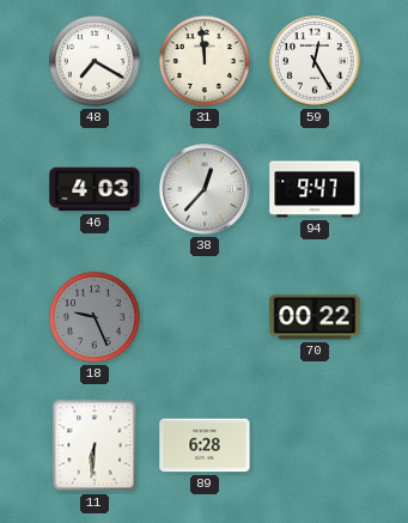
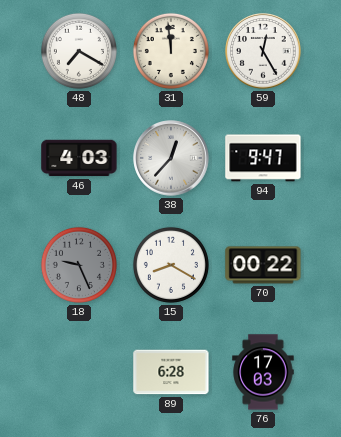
15: none -> 8:20 (171, 265)
11: 6:31 -> none (95, 445)
76: none -> 17:03 (263, 372)
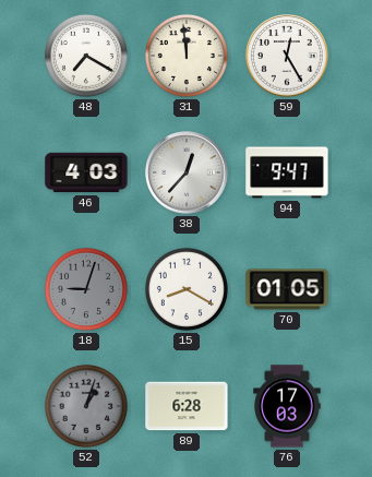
18: 9:26 -> 9:03 (86, 289)
70: 00:22 -> 01:05 (287, 289)
52: none -> 1:03 (86, 406)
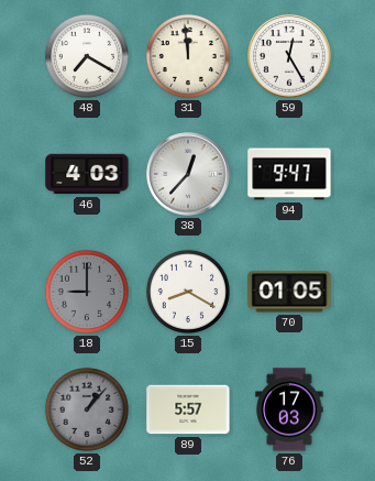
18: 9:03 -> 9:00 (87, 292)
52: 1:03 -> 1:07 (87, 409)
89: 6:28 -> 5:57 (188, 409)
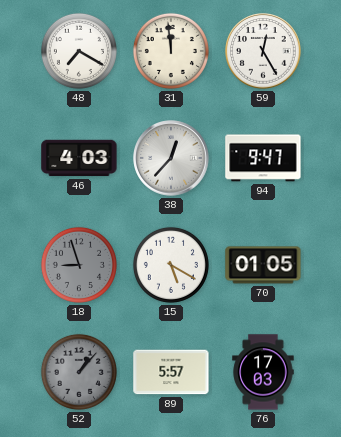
18: 9:00 -> 8:57 (79, 265)
15: 8:20 -> 5:20 (171, 265)
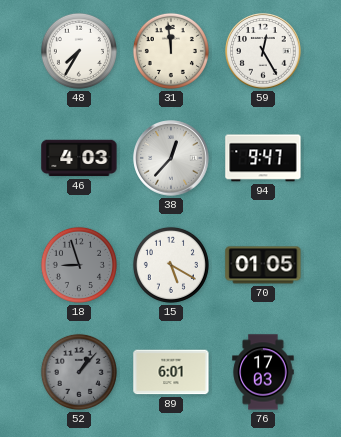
48: 7:20 -> 7:35 (79, 51)
89: 5:57 -> 6:01 (171, 372)
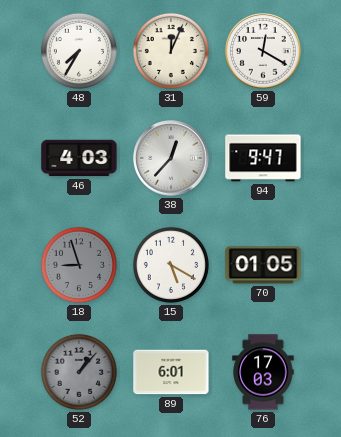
31: 11:59 -> 12:04 (171, 51)
59: 12:25 -> 12:20 (263, 51)
